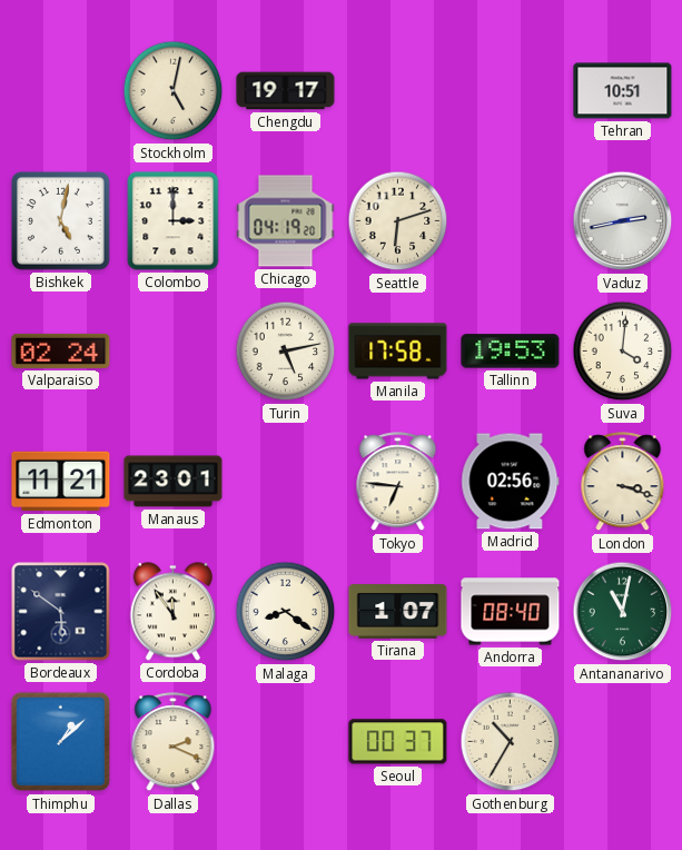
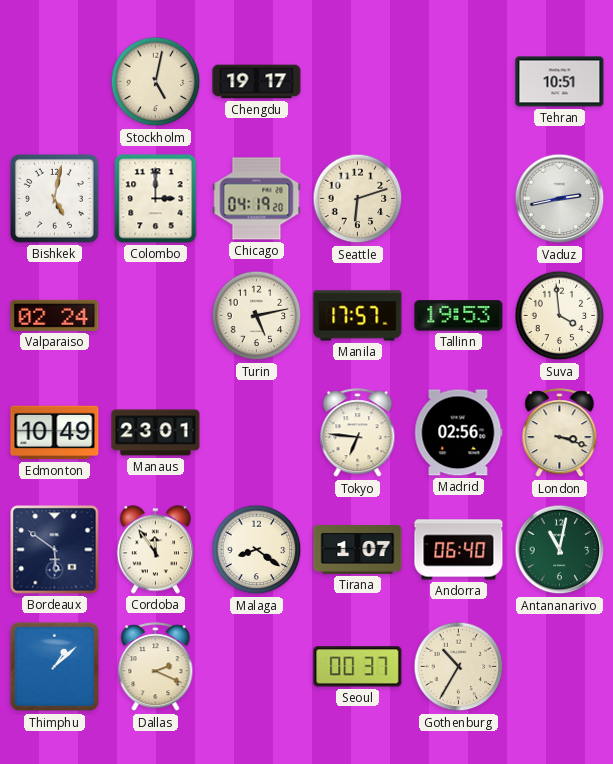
Manila: 17:58 -> 17:57 (358, 316)
Suva: 4:01 -> 3:59 (560, 316)
Edmonton: 11:21 -> 10:49 (55, 433)
Andorra: 08:40 -> 06:40 (459, 550)
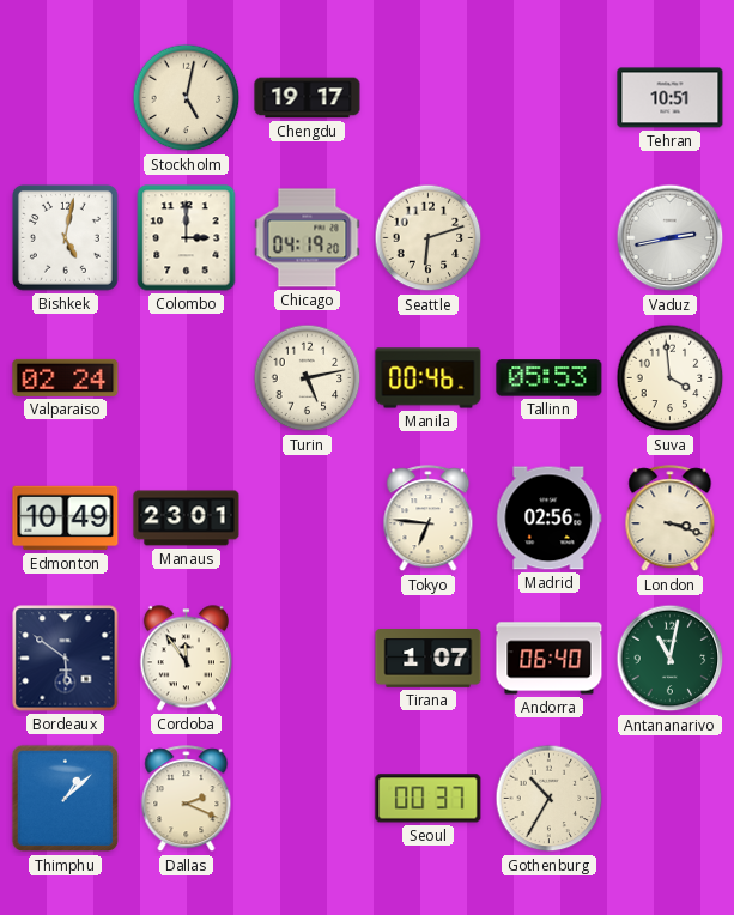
Manila: 17:57 -> 00:46 (429, 378)
Tallinn: 19:53 -> 05:53 (550, 378)
Malaga: 8:21 -> none (257, 550)
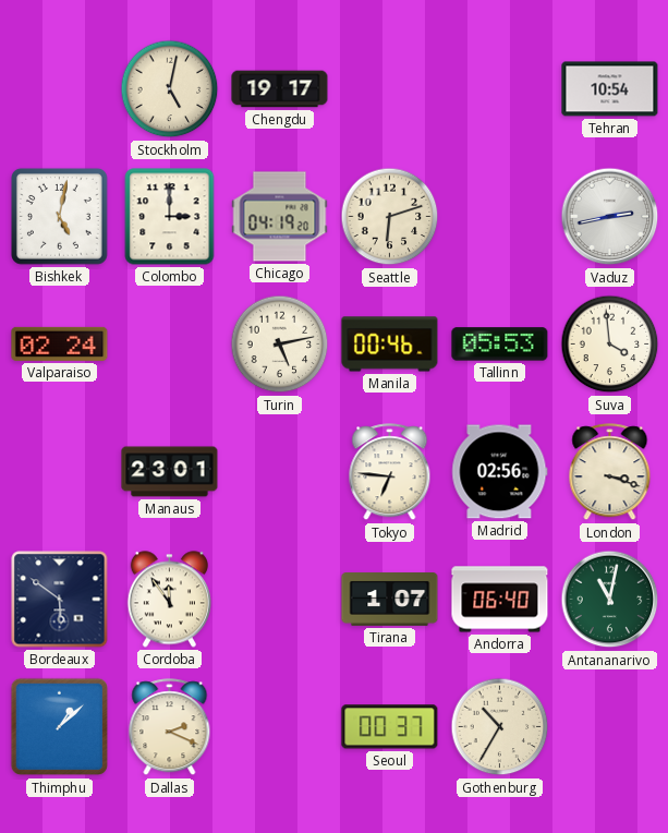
Tehran: 10:51 -> 10:54 (610, 89)
Edmonton: 10:49 -> none (66, 519)
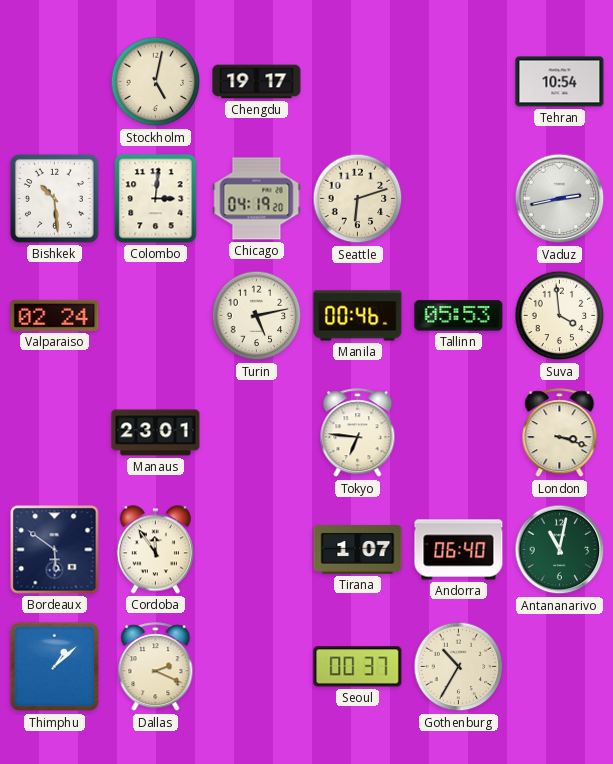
Bishkek: 5:02 -> 10:29 (54, 198)
Colombo: 3:00 -> 3:01 (156, 199)
Madrid: 02:56 -> none (500, 472)
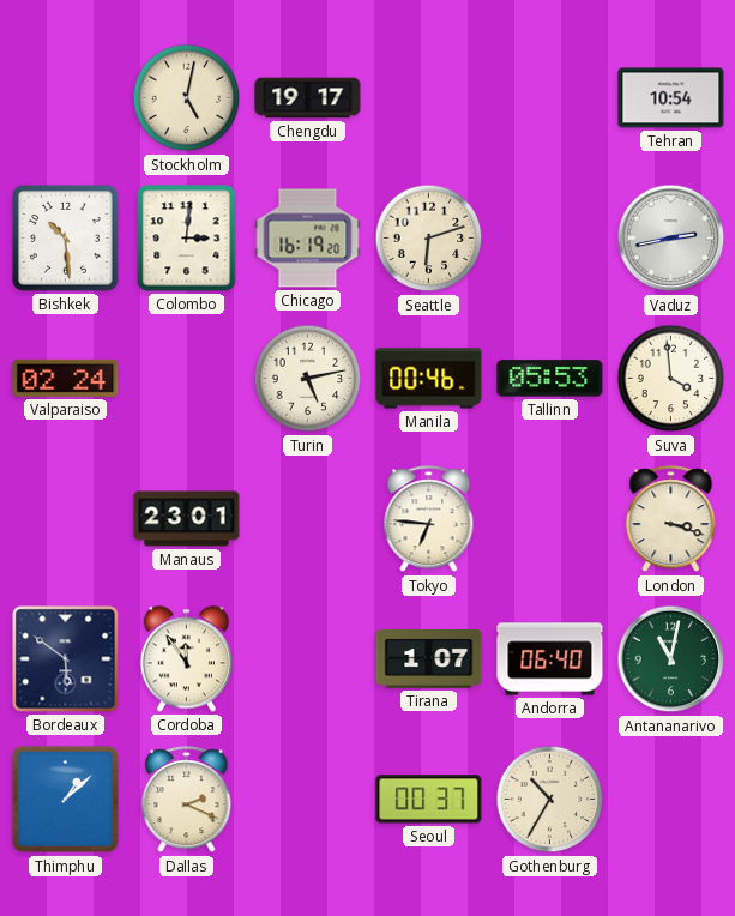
Chicago: 04:19 -> 16:19 (308, 239)
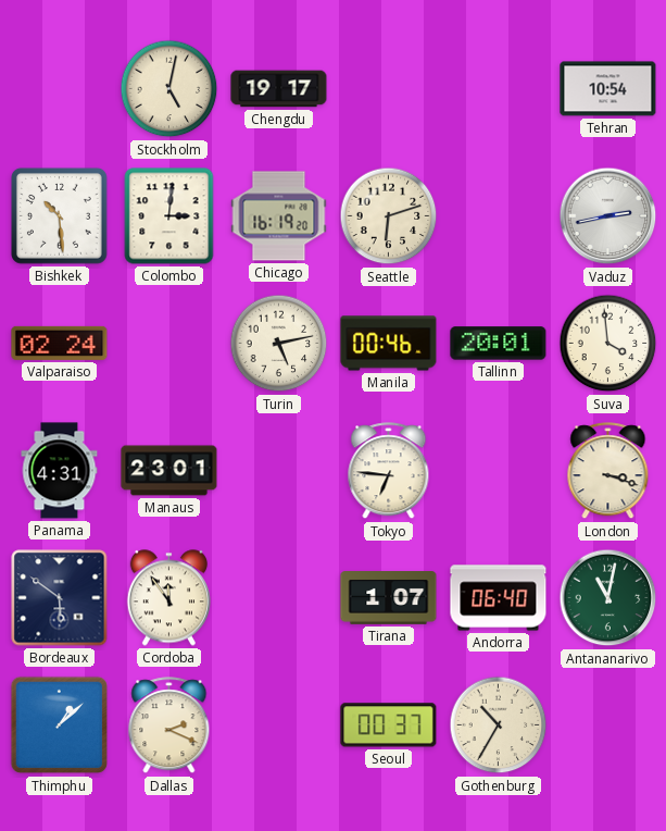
Tallinn: 05:53 -> 20:01 (499, 344)
Panama: none -> 4:31 (60, 471)
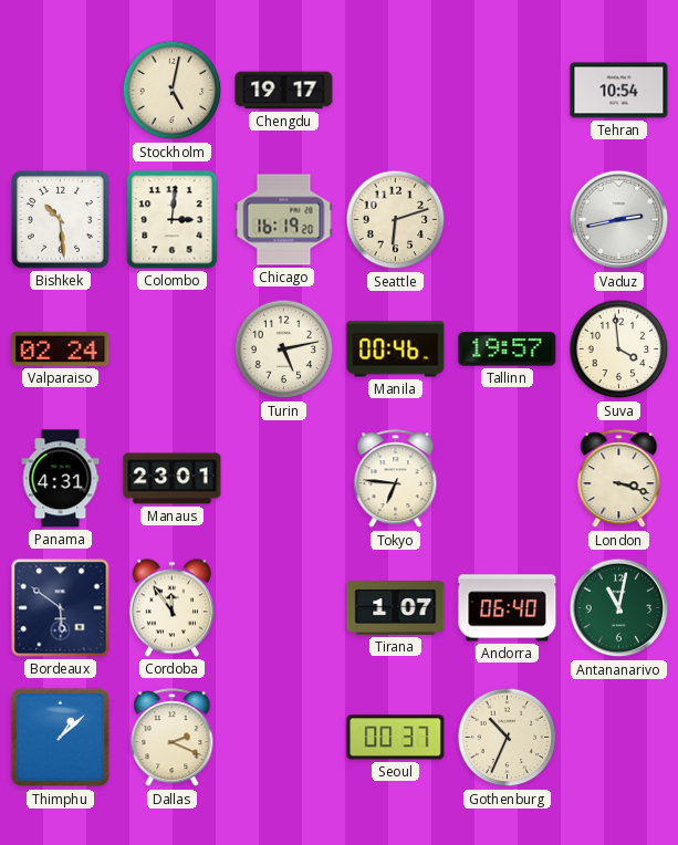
Tallinn: 20:01 -> 19:57 (508, 350)
Gothenburg: 10:35 -> 10:34 (508, 738)
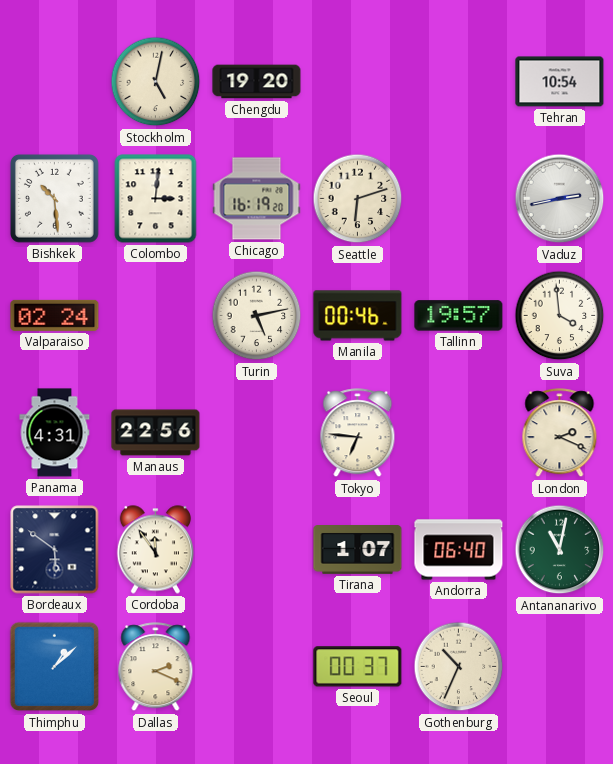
Chengdu: 19:17 -> 19:20 (257, 82)
Manaus: 23:01 -> 22:56 (156, 433)
London: 3:18 -> 2:19 (560, 433)
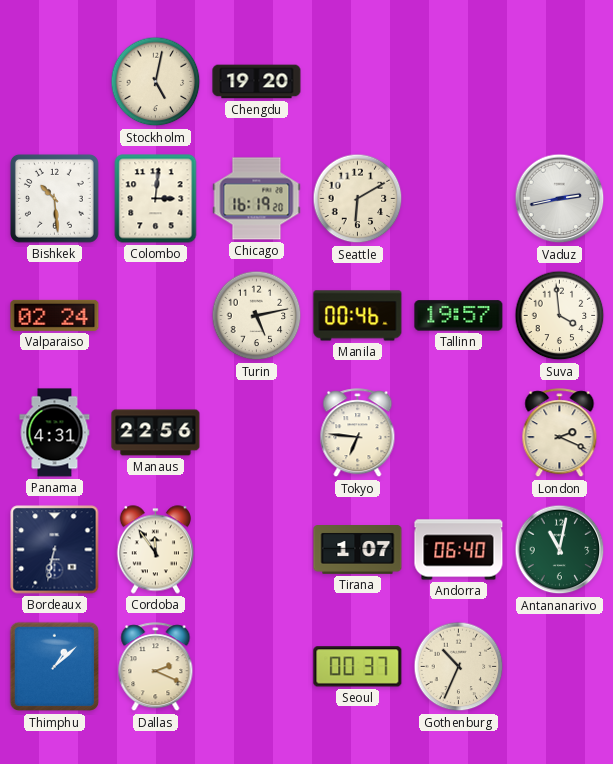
Tehran: 10:54 -> none (560, 82)
Seattle: 6:12 -> 6:10 (358, 199)
Bordeaux: 5:51 -> 6:32 (55, 550)
